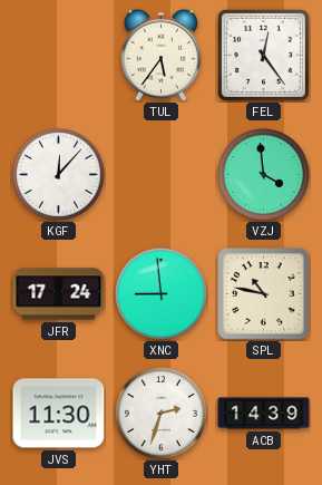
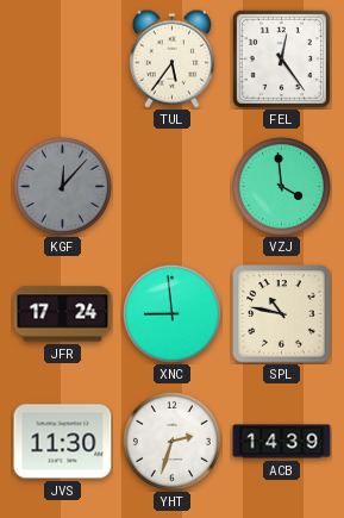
KGF dial: white -> grey (62, 186)
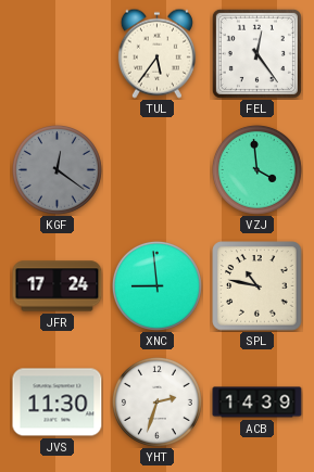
KGF: 12:07 -> 12:21 (56, 169)
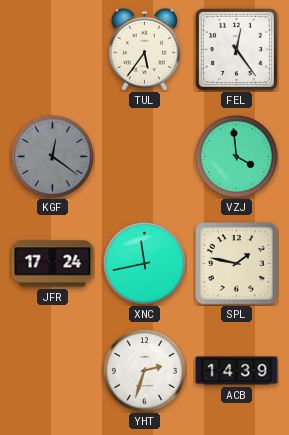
XNC: 8:59 -> 11:43 (144, 263)
SPL: 10:47 -> 1:47 (237, 264)
JVS: 11:30 -> none (58, 403)
